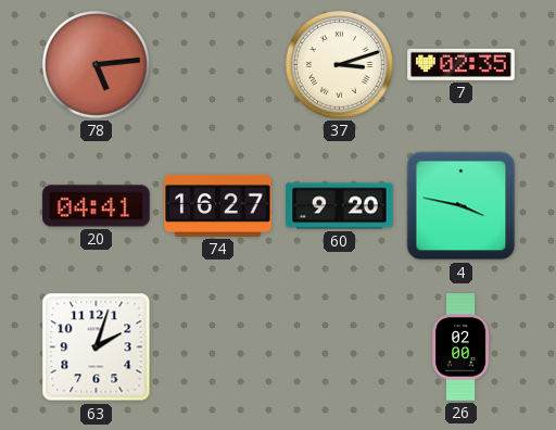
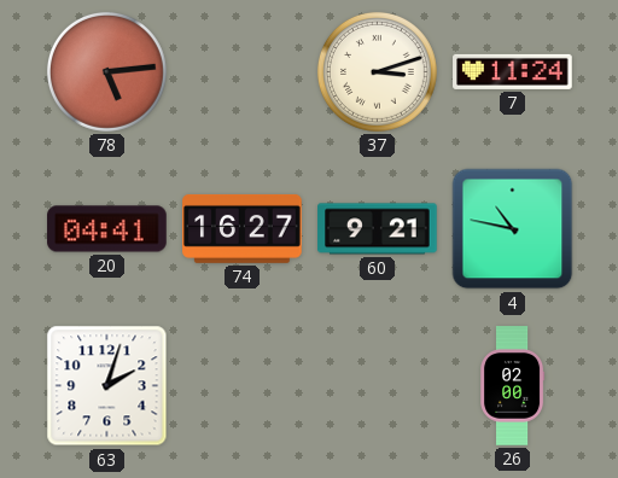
7: 02:35 -> 11:24 (513, 71)
60: 9:20 -> 9:21 (378, 229)
4: 3:47 -> 10:47 (513, 229)
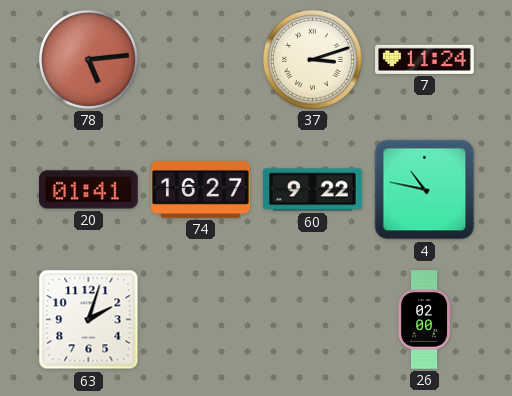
20: 04:41 -> 01:41 (89, 190)
60: 9:21 -> 9:22 (313, 190)
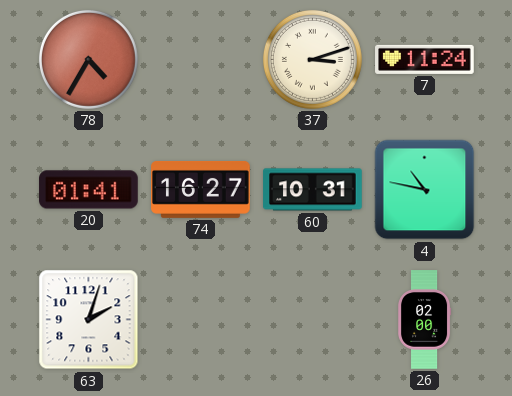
78: 5:14 -> 4:35 (88, 59)
60: 9:22 -> 10:31 (313, 190)
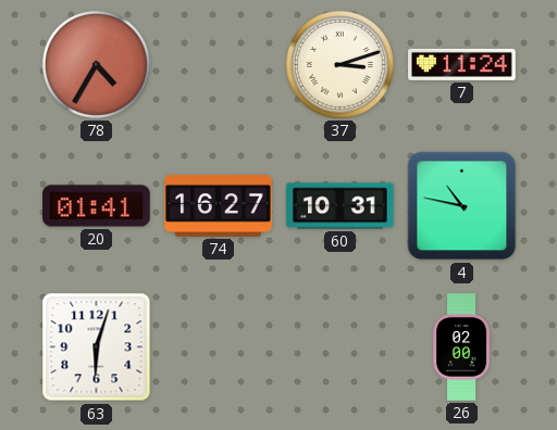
63: 2:03 -> 6:03 (97, 347)
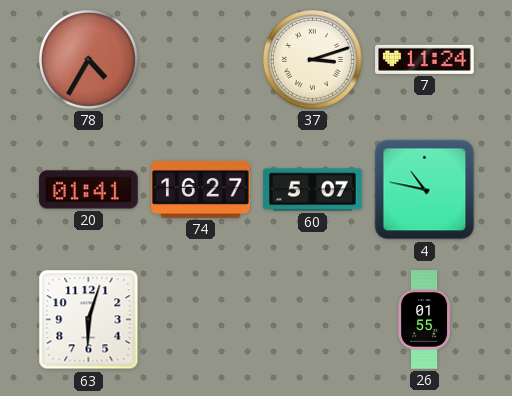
60: 10:31 -> 5:07 (313, 190)
26: 02:00 -> 01:55 (425, 320)
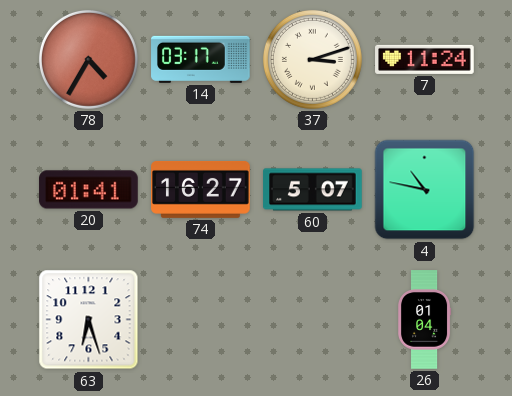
14: none -> 03:17 (201, 59)
63: 6:03 -> 6:27 (89, 320)
26: 01:55 -> 01:04 (425, 320)
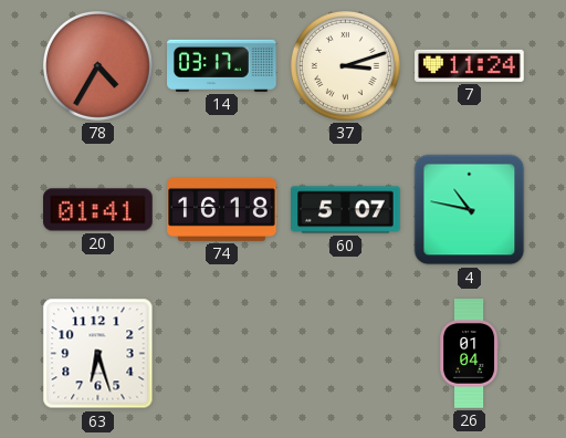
74: 16:27 -> 16:18 (222, 209)
